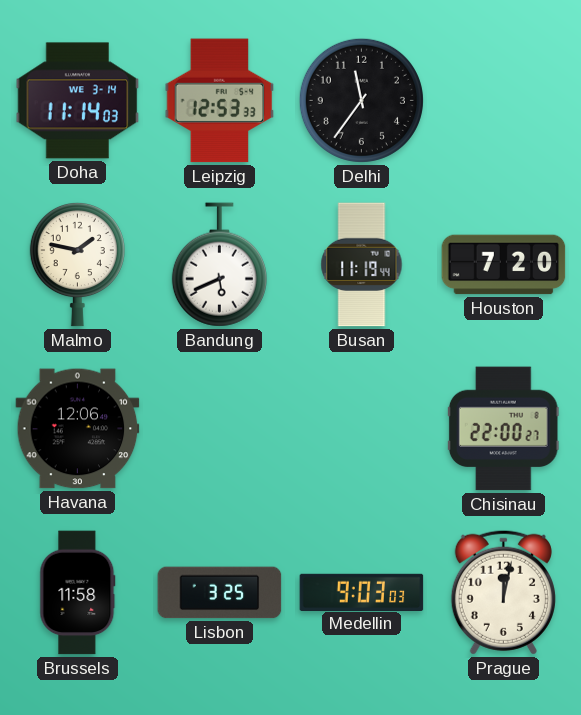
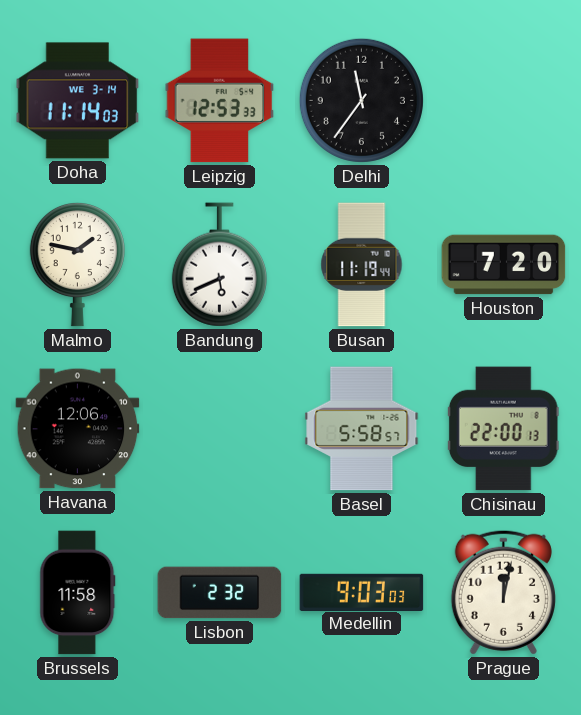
Basel: none -> 5:58 (362, 429)
Chisinau: 22:00:27 -> 22:00:13 (503, 429)
Lisbon: 3:25 -> 2:32 (220, 593)
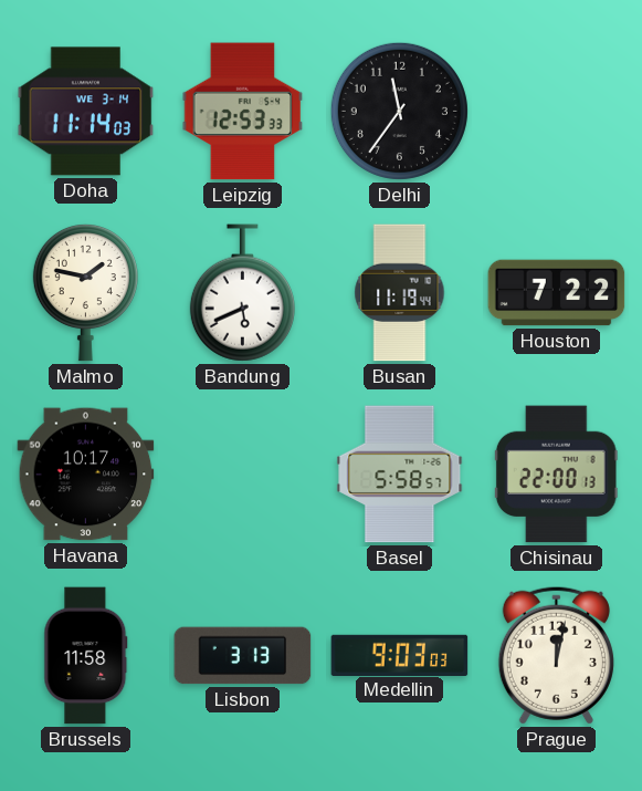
Houston: 7:20 -> 7:22 (557, 293)
Havana: 12:06 -> 10:17 (86, 475)
Lisbon: 2:32 -> 3:13 (243, 656)
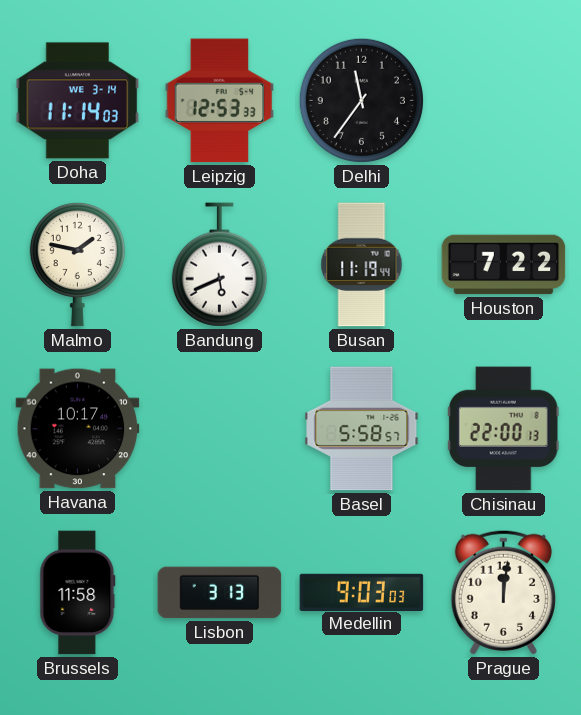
Prague: 12:02 -> 12:01 (503, 592)
